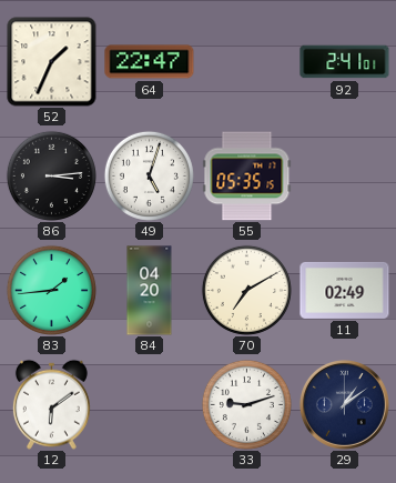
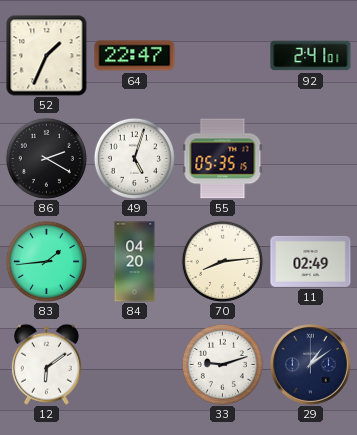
86: 3:14 -> 2:20 (46, 158)
70: 7:10 -> 8:14 (222, 261)
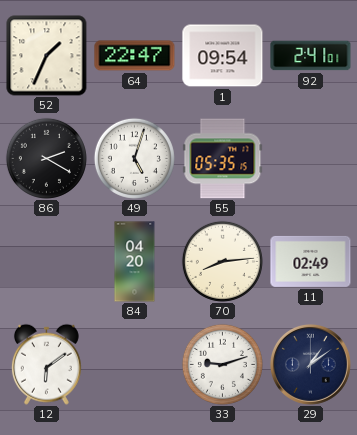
1: none -> 09:54 (223, 56)
83: 1:44 -> none (46, 261)
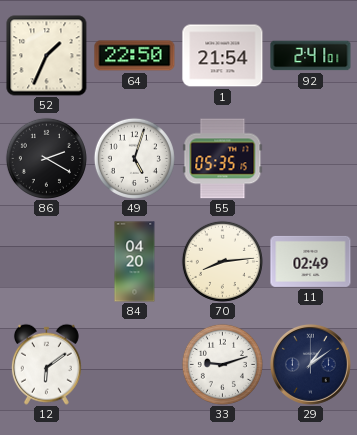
64: 22:47 -> 22:50 (135, 56)
1: 09:54 -> 21:54 (223, 56)
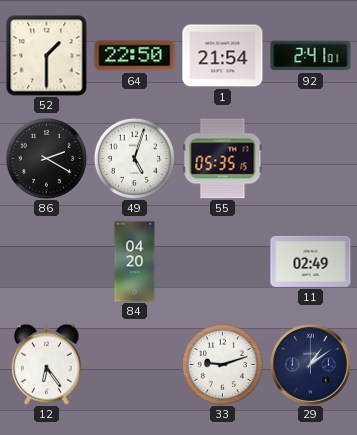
52: 1:34 -> 1:30 (47, 56)
70: 8:14 -> none (222, 261)
12: 6:09 -> 6:24 (46, 364)
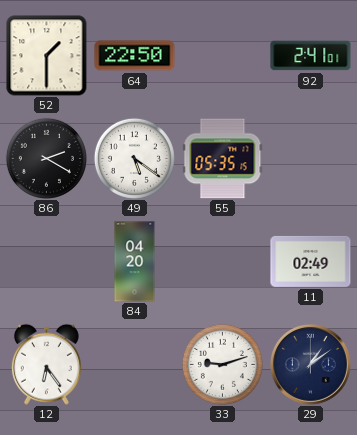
1: 21:54 -> none (223, 56)
49: 5:03 -> 5:21 (134, 158)
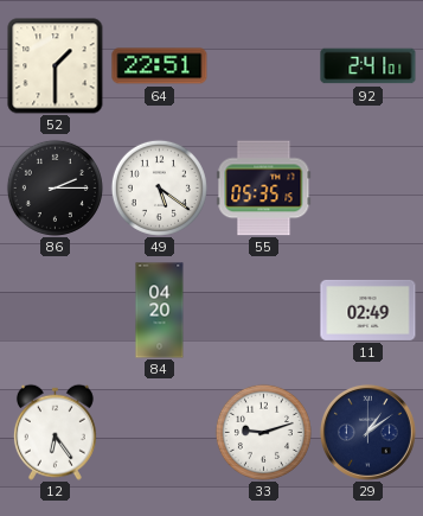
64: 22:50 -> 22:51 (160, 66)
86: 2:20 -> 2:15 (55, 187)
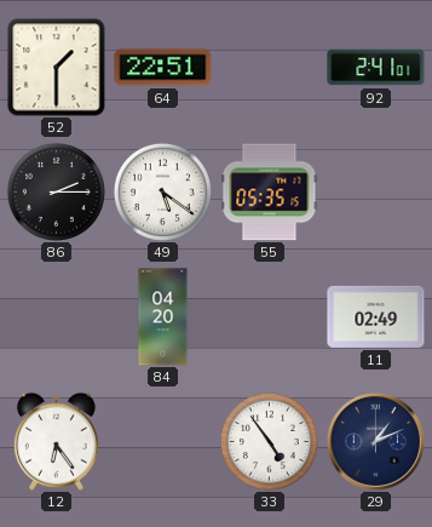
33: 9:12 -> 4:54 (269, 441)
29: 1:09 -> 1:11 (375, 441)
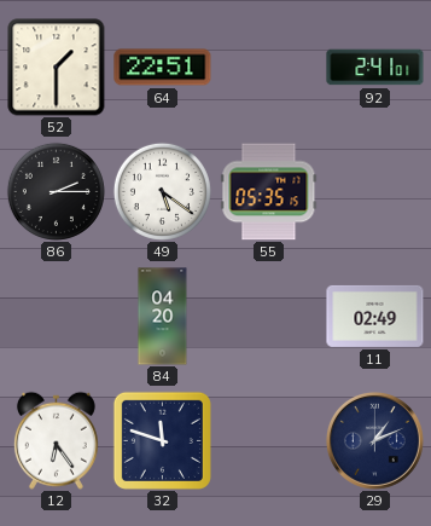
32: none -> 11:48 (162, 440)
33: 4:54 -> none (269, 441)
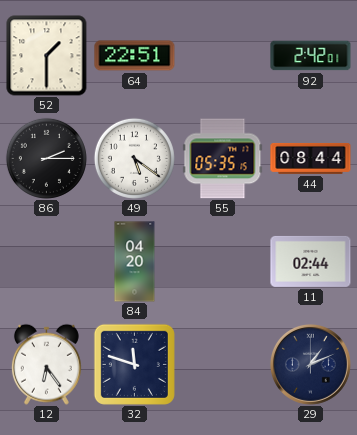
92: 2:41 -> 2:42 (311, 56)
44: none -> 08:44 (311, 158)
11: 02:49 -> 02:44 (311, 261)
